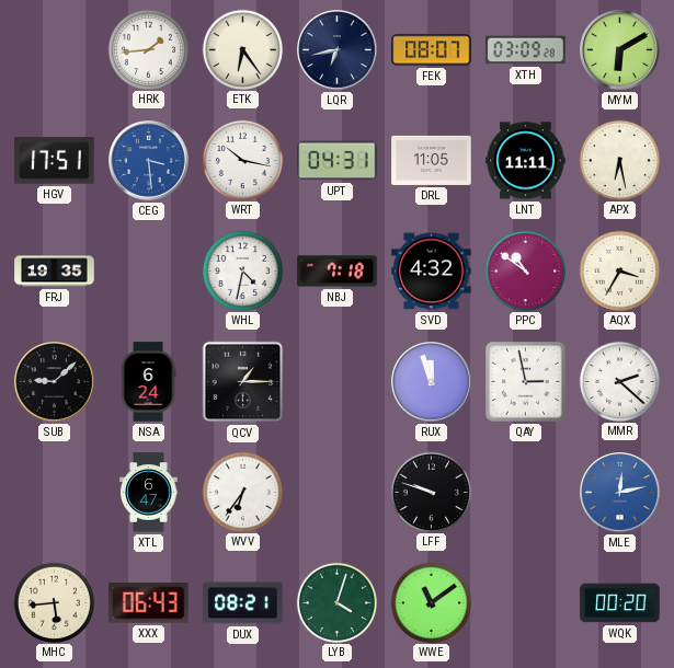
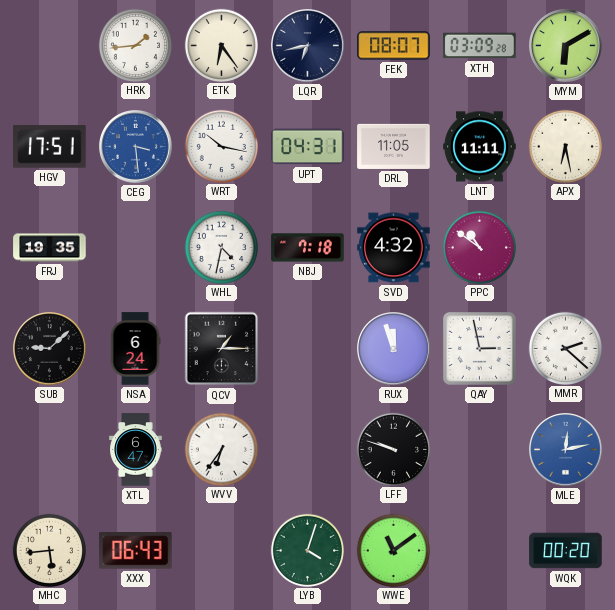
AQX: 3:35 -> none (619, 270)
DUX: 08:21 -> none (243, 603)
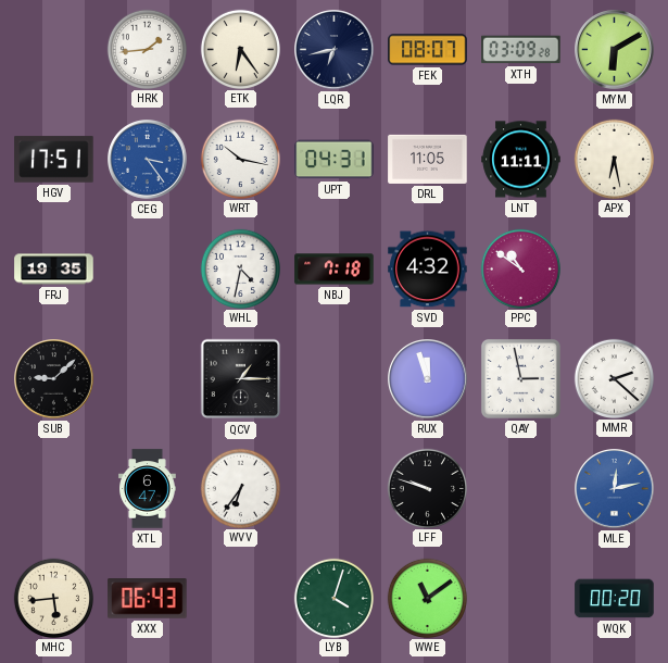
CEG: 3:29 -> 3:24 (148, 160)
NSA: 6:24 -> none (135, 349)
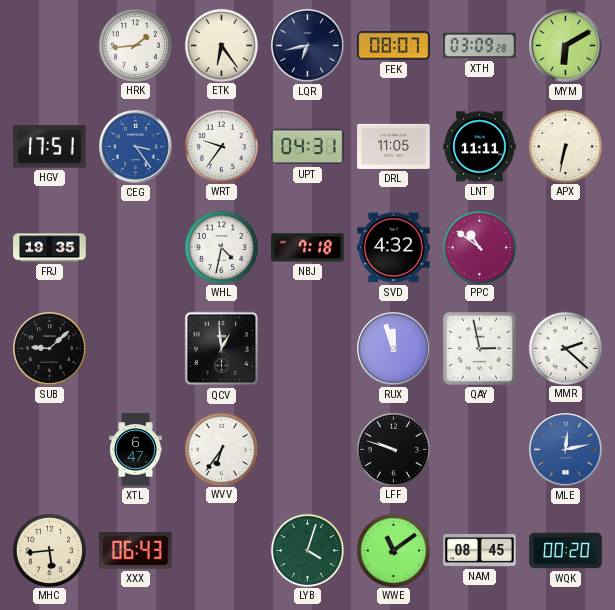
WRT: 10:17 -> 9:36 (221, 146)
APX: 6:28 -> 6:32 (565, 146)
QCV: 1:15 -> 12:59 (222, 349)
NAM: none -> 08:45 (480, 550)
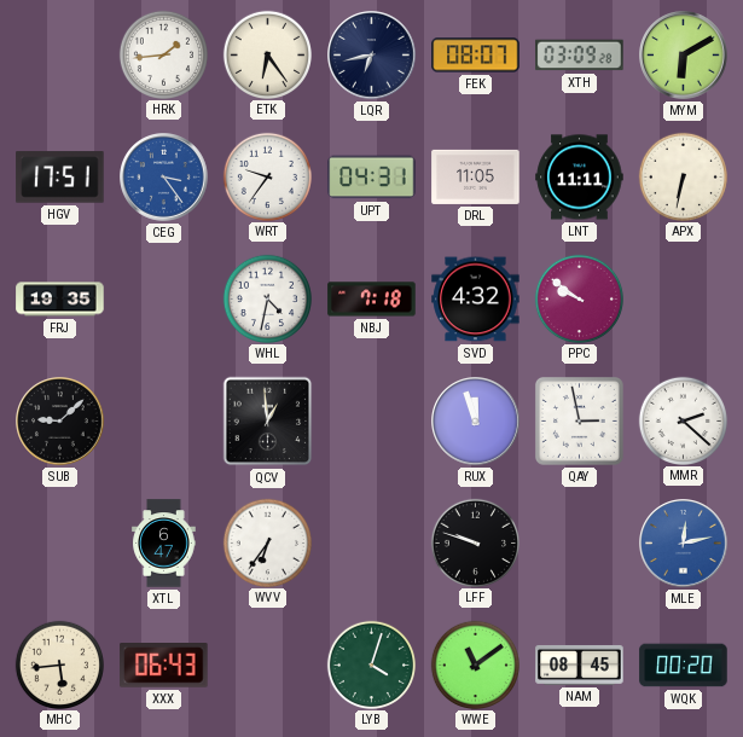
PPC: 10:51 -> 9:51 (579, 298)
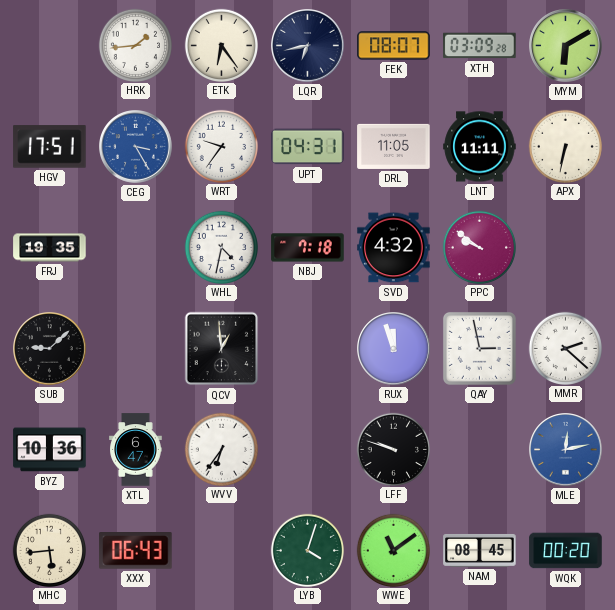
CEG: 3:24 -> 3:25 (136, 147)
BYZ: none -> 10:36 (50, 450)
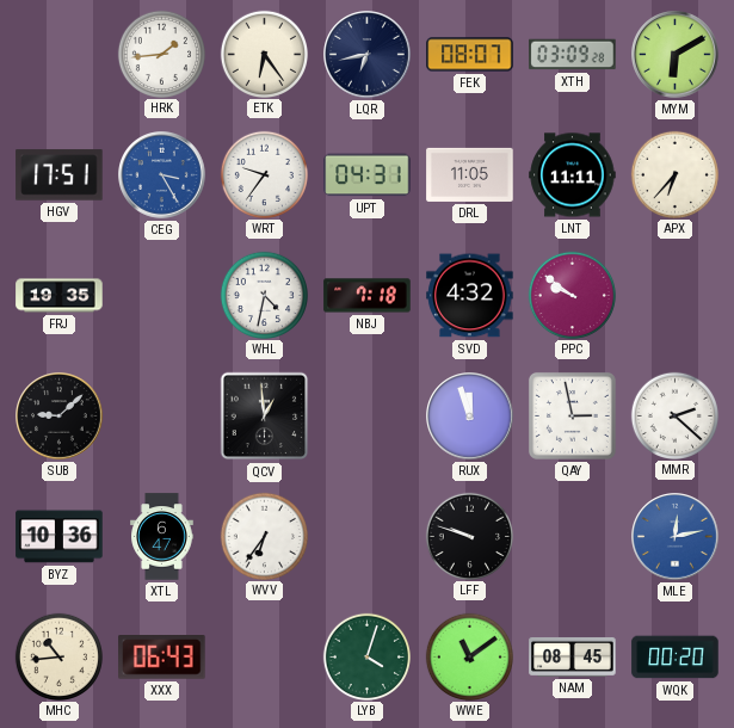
APX: 6:32 -> 6:37 (674, 174)
MHC: 5:44 -> 10:44 (58, 656)
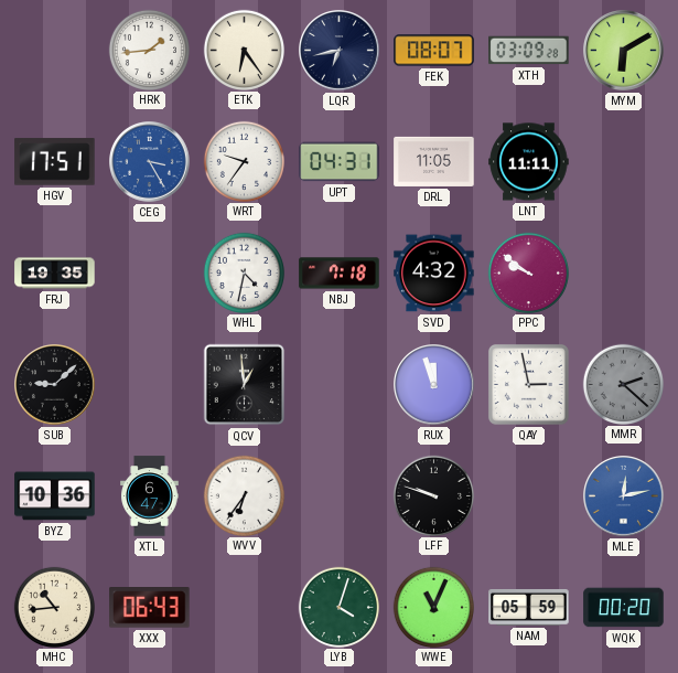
APX: 6:37 -> none (674, 174)
MMR dial: white -> grey (623, 384)
WWE: 11:09 -> 11:04 (433, 607)
NAM: 08:45 -> 05:59 (529, 607)
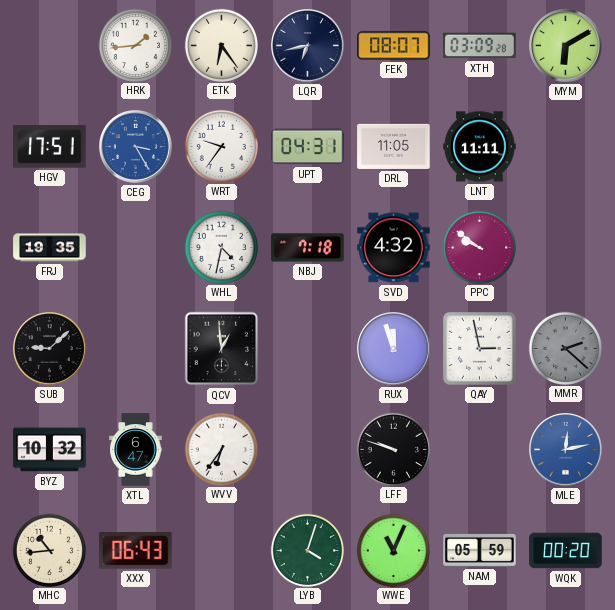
BYZ: 10:36 -> 10:32 (50, 450)
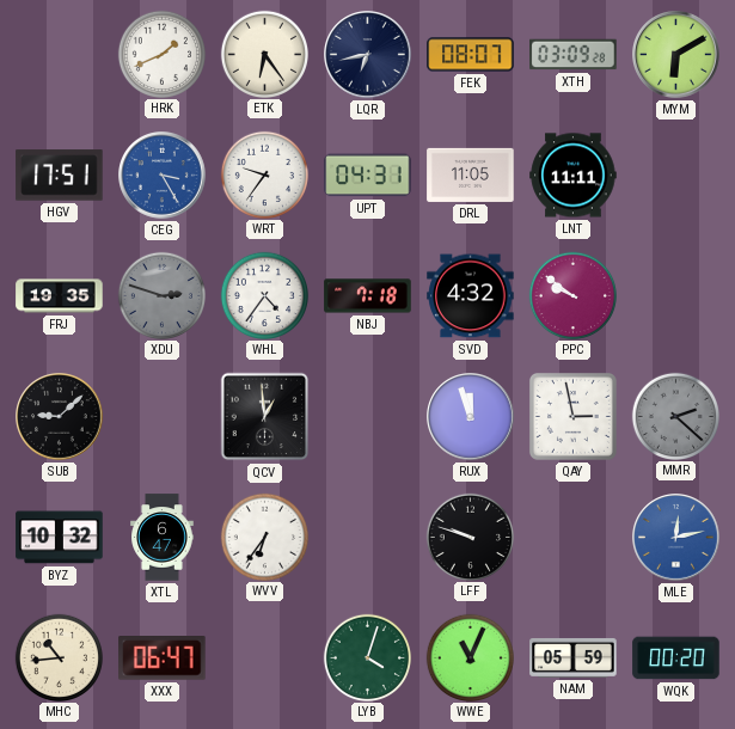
HRK: 1:44 -> 1:41 (161, 54)
XDU: none -> 2:48 (161, 295)
WHL: 4:32 -> 4:36 (264, 295)
XXX: 06:43 -> 06:47 (163, 658)
